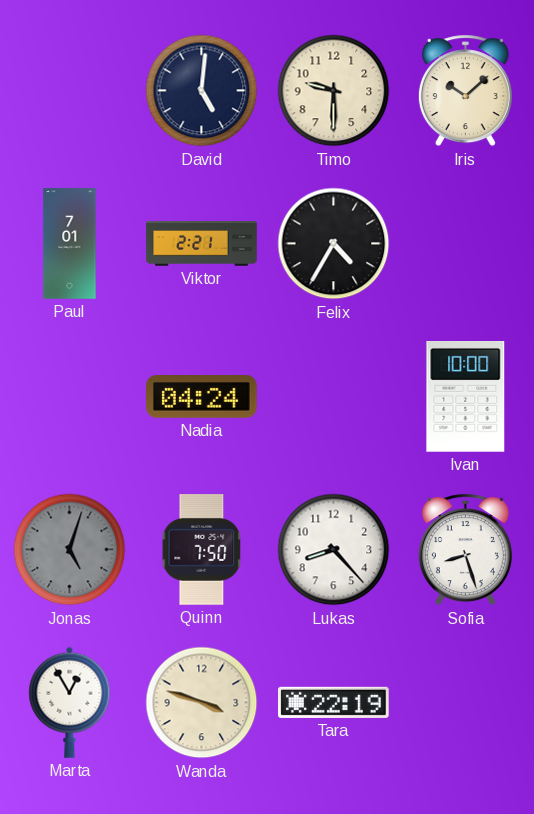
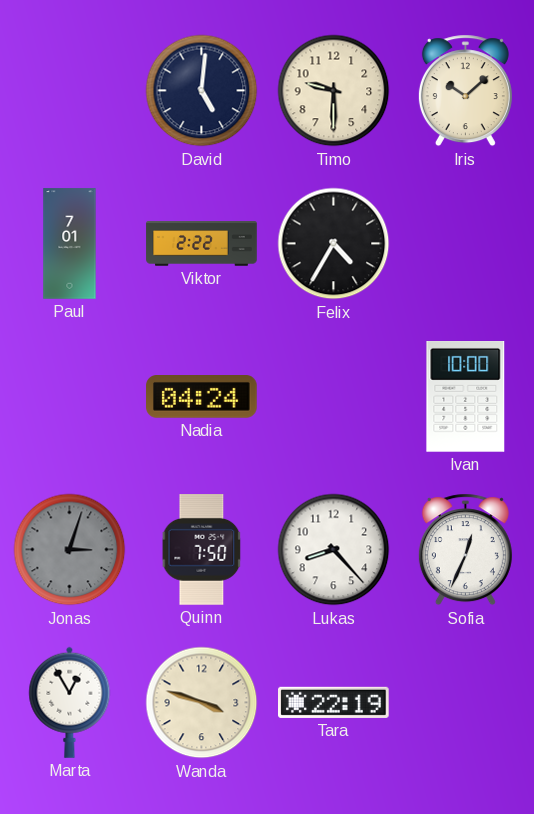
Viktor: 2:21 -> 2:22 (202, 244)
Jonas: 5:03 -> 3:03 (70, 550)
Sofia: 8:27 -> 12:34 (465, 550)
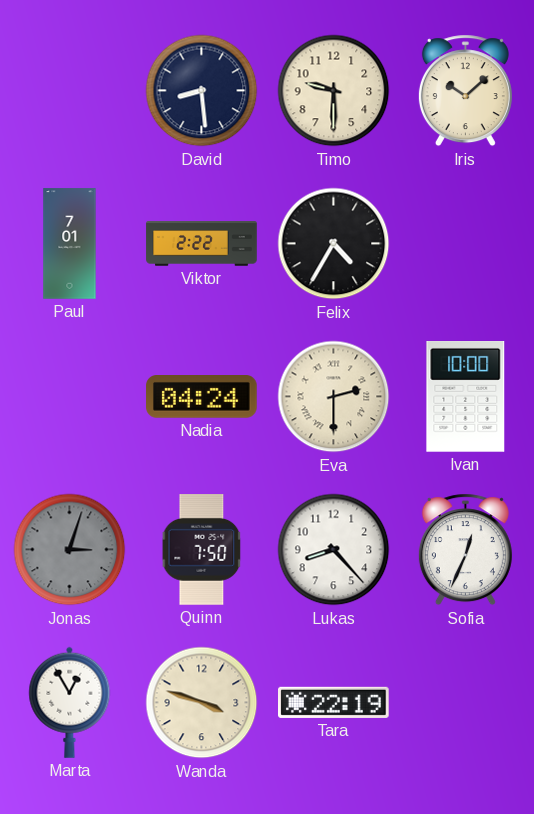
David: 5:01 -> 8:29 (202, 91)
Eva: none -> 2:30 (334, 397)
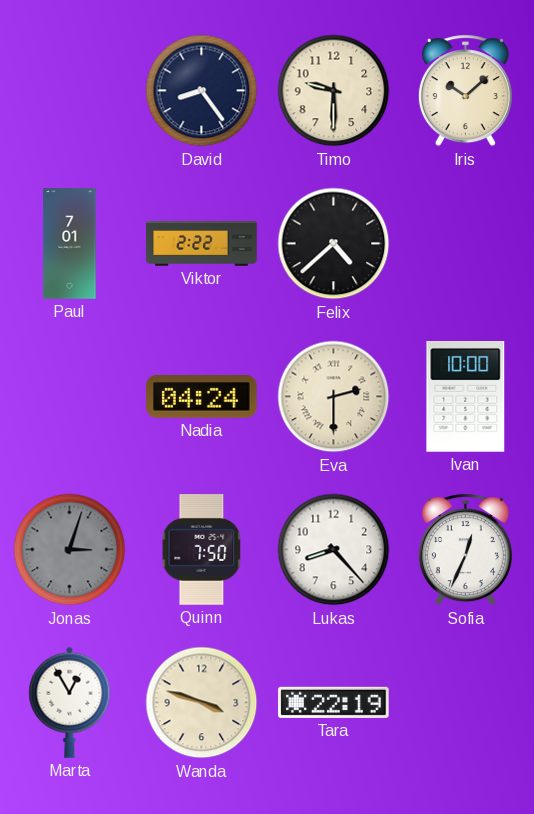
David: 8:29 -> 8:24 (202, 91)
Felix: 4:35 -> 4:38 (334, 244)
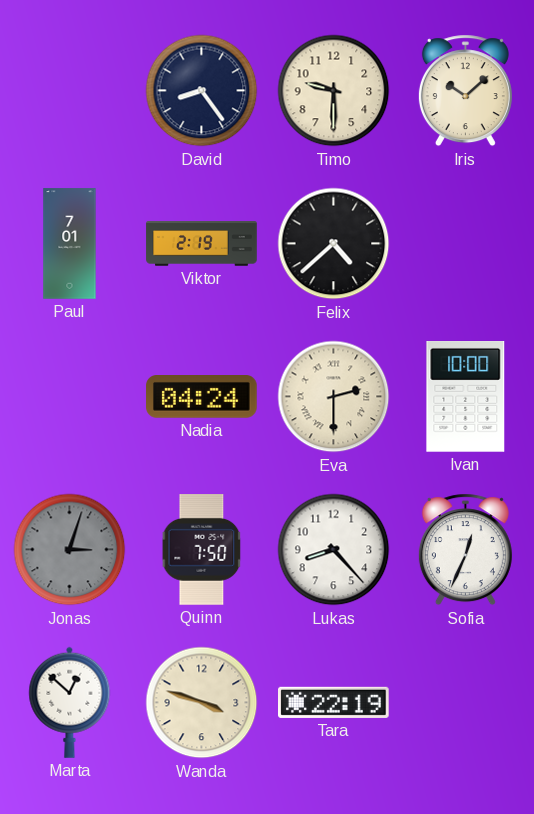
Viktor: 2:22 -> 2:19 (202, 244)
Marta: 12:55 -> 12:52 (70, 702)
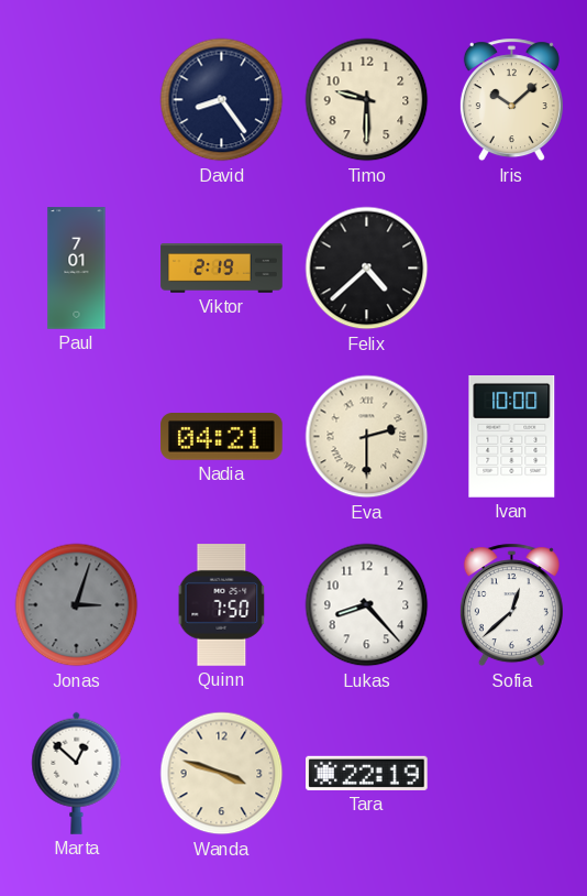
Nadia: 04:24 -> 04:21 (222, 437)
Sofia: 12:34 -> 12:38 (511, 605)
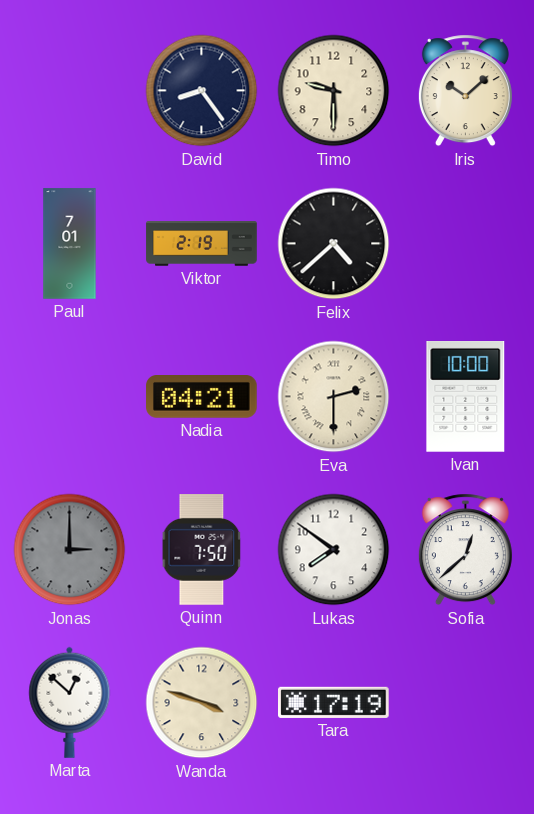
Jonas: 3:03 -> 3:00 (70, 550)
Lukas: 8:23 -> 7:51 (334, 550)
Tara: 22:19 -> 17:19 (334, 702)
